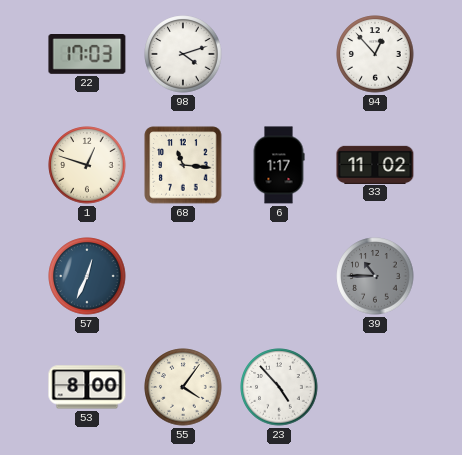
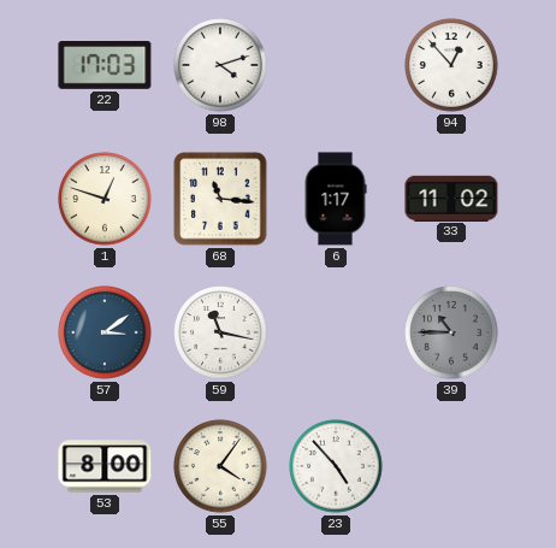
57: 12:34 -> 3:09 (105, 332)
59: none -> 11:17 (220, 332)
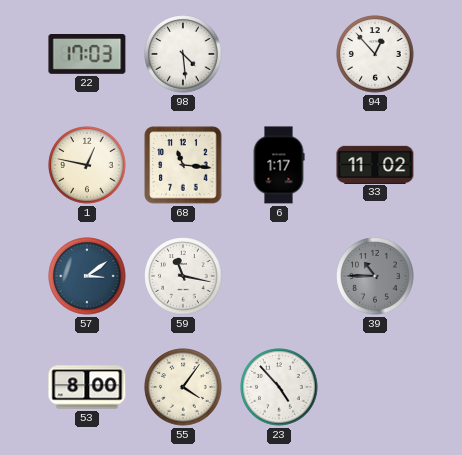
98: 4:12 -> 4:29 (183, 54)
1: 12:48 -> 12:47 (87, 165)
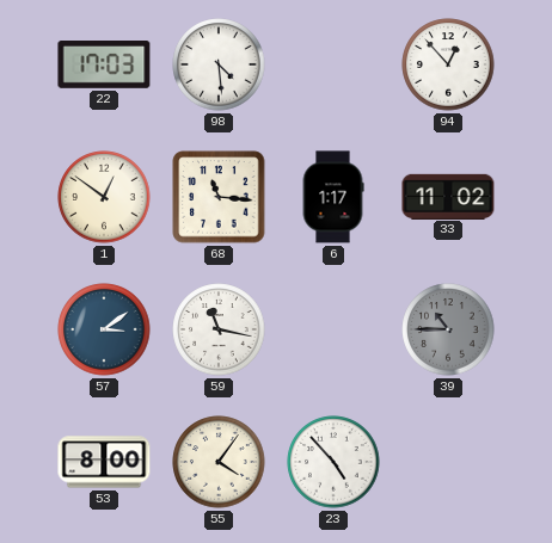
1: 12:47 -> 12:51 (104, 197)
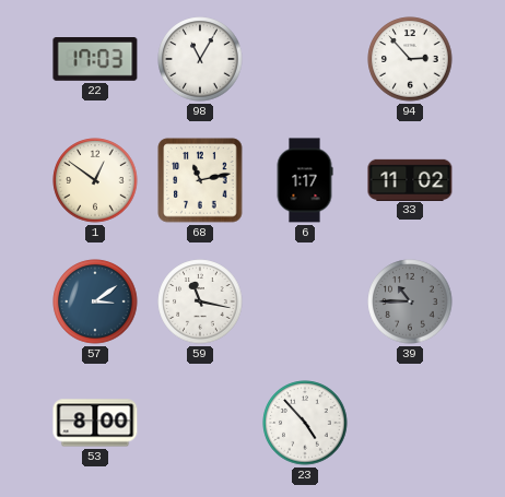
98: 4:29 -> 11:05 (200, 59)
94: 12:53 -> 2:53 (410, 59)
68: 11:16 -> 11:13 (200, 180)
55: 4:06 -> none (219, 462)
